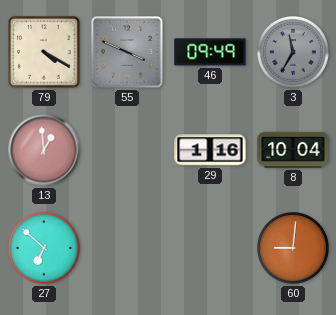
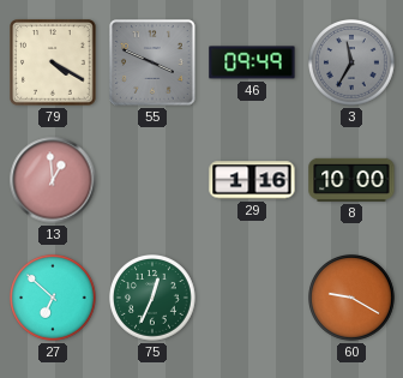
8: 10:04 -> 10:00 (351, 180)
75: none -> 12:34 (154, 299)
60: 9:01 -> 9:20 (353, 299)
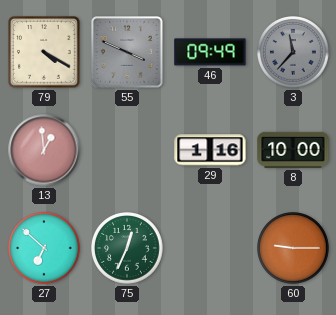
3: 11:35 -> 11:37 (294, 53)
60: 9:20 -> 9:15 (294, 249)
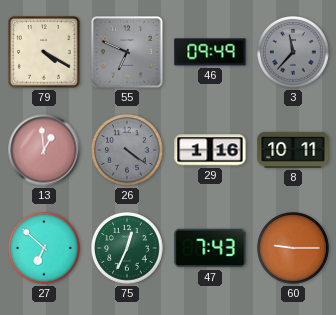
55: 3:49 -> 6:49 (128, 53)
26: none -> 4:21 (128, 151)
8: 10:00 -> 10:11 (293, 150)
47: none -> 7:43 (210, 248)
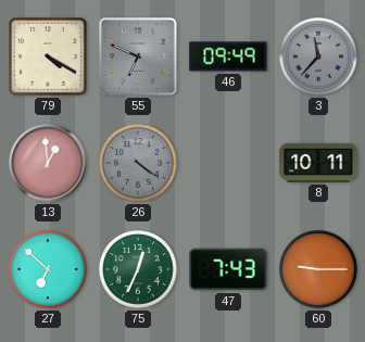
29: 1:16 -> none (210, 150)
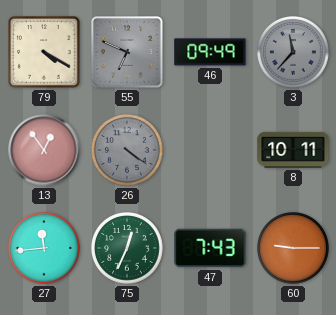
13: 12:59 -> 12:54 (44, 150)
27: 6:52 -> 11:44 (45, 249)
